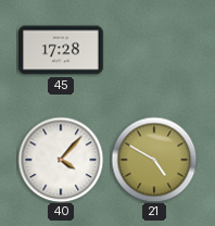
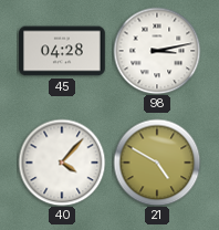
45: 17:28 -> 04:28 (62, 51)
98: none -> 3:13 (157, 51)
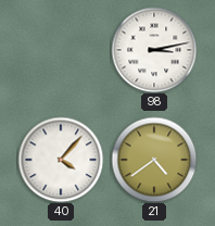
45: 04:28 -> none (62, 51)
21: 4:50 -> 4:39 (154, 160)
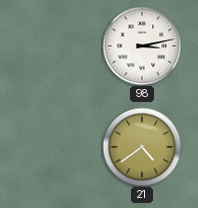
40: 4:07 -> none (61, 160)
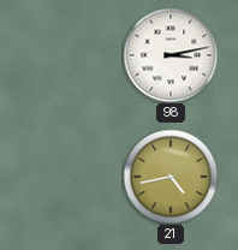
21: 4:39 -> 4:43 (171, 177)
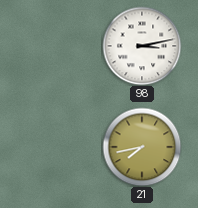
21: 4:43 -> 7:43 (142, 147)
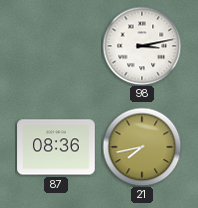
87: none -> 08:36 (56, 147)
